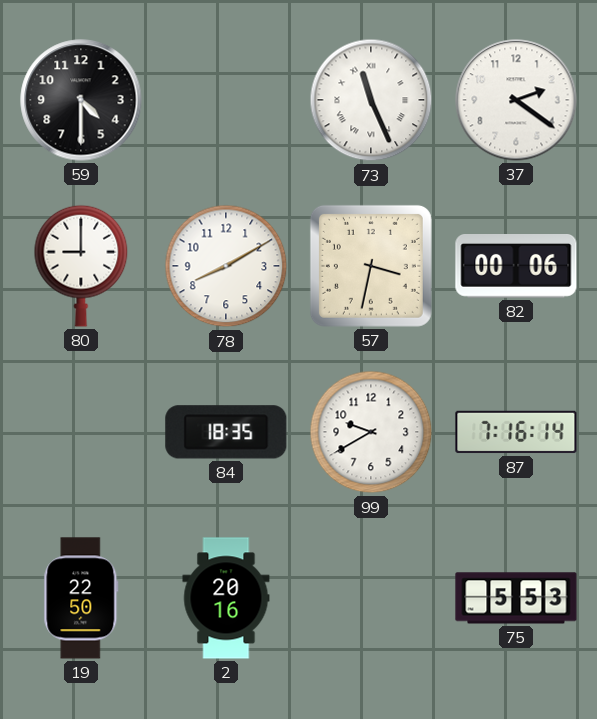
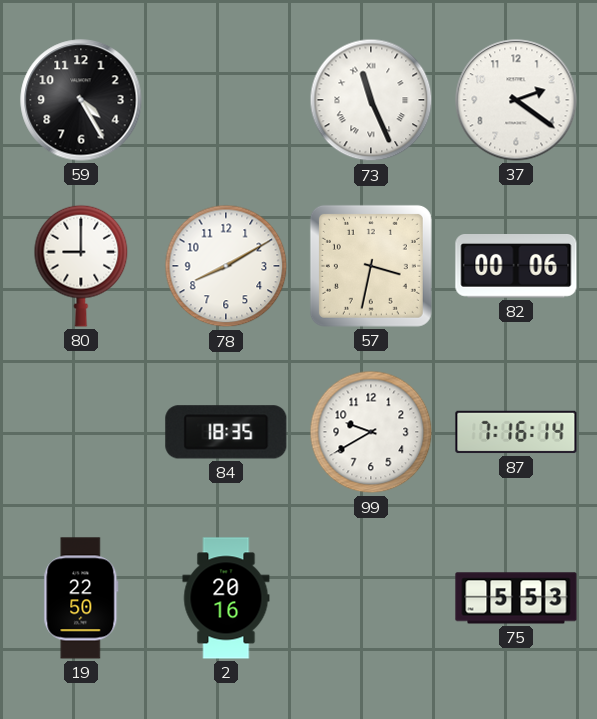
59: 4:30 -> 4:25 (81, 100)
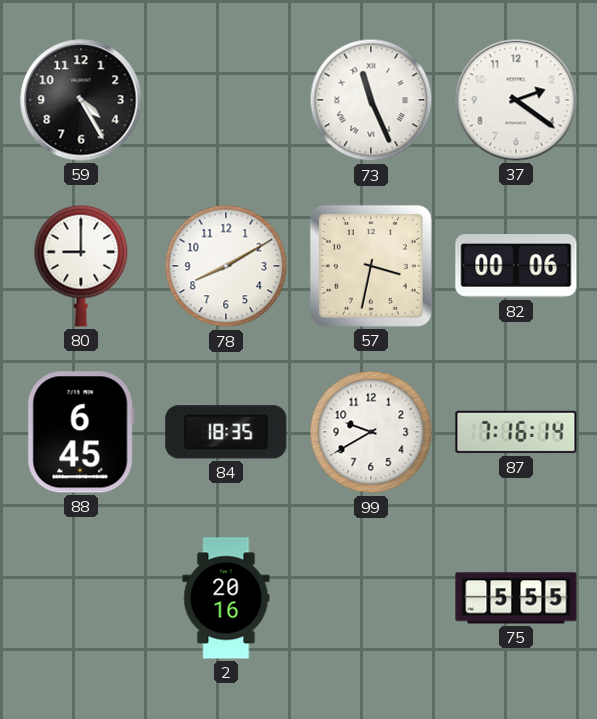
88: none -> 6:45 (81, 432)
19: 22:50 -> none (81, 598)
75: 5:53 -> 5:55 (516, 598)
